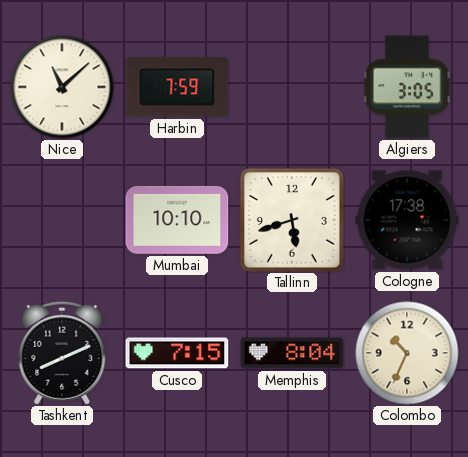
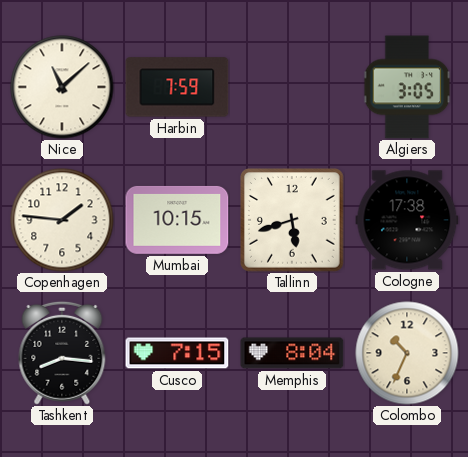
Copenhagen: none -> 1:46 (62, 220)
Mumbai: 10:10 -> 10:15 (177, 220)
Tashkent: 8:11 -> 8:16 (62, 353)
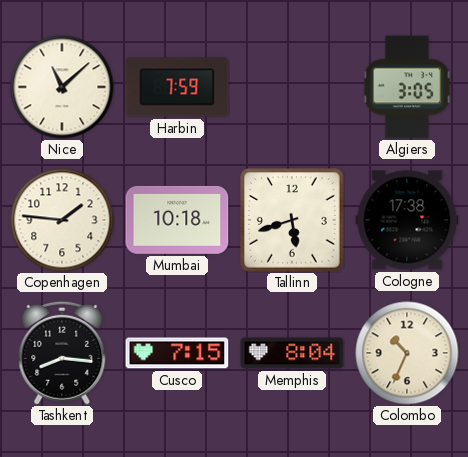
Mumbai: 10:15 -> 10:18 (177, 220)
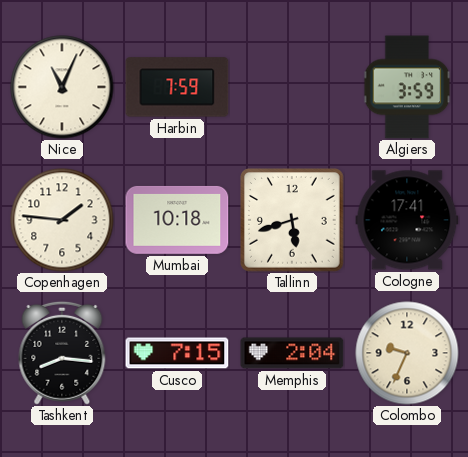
Nice: 11:08 -> 11:04 (62, 87)
Algiers: 3:05 -> 3:59 (407, 87)
Cologne: 17:38 -> 17:41 (407, 220)
Memphis: 8:04 -> 2:04 (292, 353)
Colombo: 10:34 -> 9:34 (407, 353)
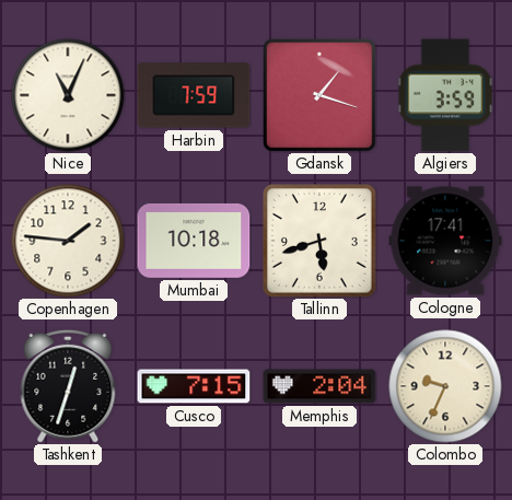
Gdansk: none -> 1:18 (321, 96)
Tashkent: 8:16 -> 12:33 (68, 386)
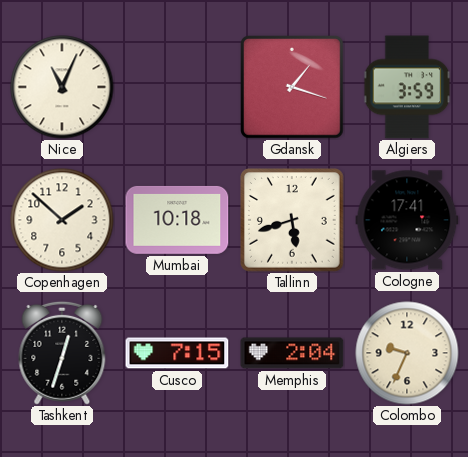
Harbin: 7:59 -> none (194, 95)
Copenhagen: 1:46 -> 1:52 (62, 220)
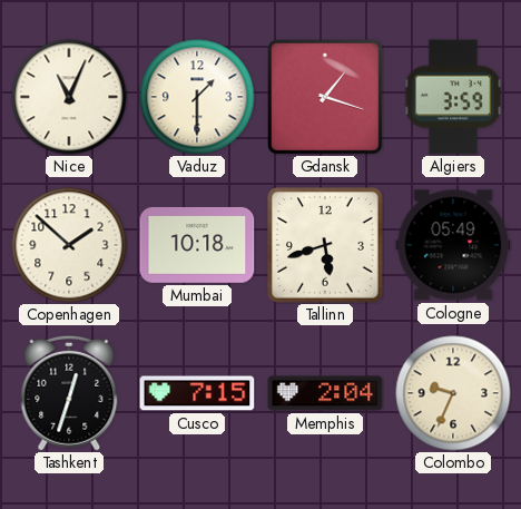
Vaduz: none -> 1:30 (197, 97)
Cologne: 17:41 -> 05:49 (453, 245)
